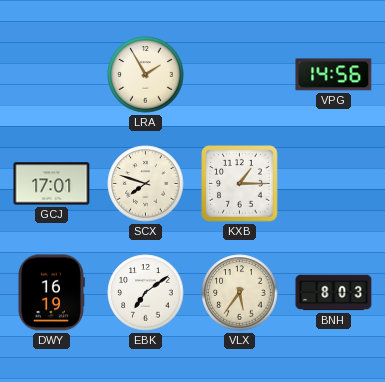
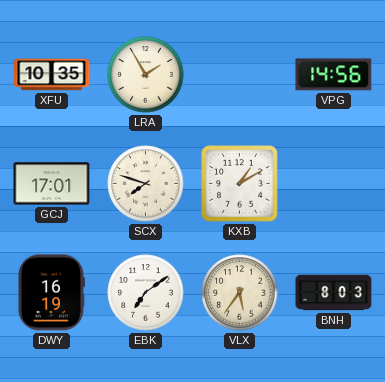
XFU: none -> 10:35 (52, 75)
KXB: 1:15 -> 1:10 (240, 184)
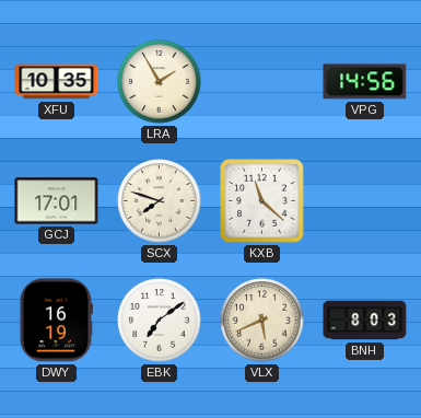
KXB: 1:10 -> 11:22 (262, 201)
VLX: 5:36 -> 5:41 (262, 321)
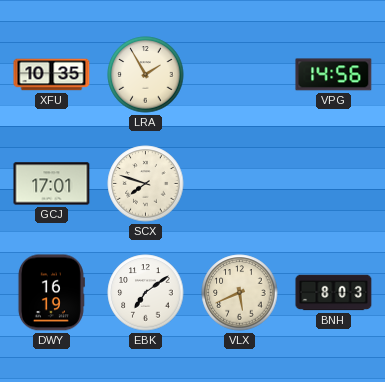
KXB: 11:22 -> none (262, 201)
